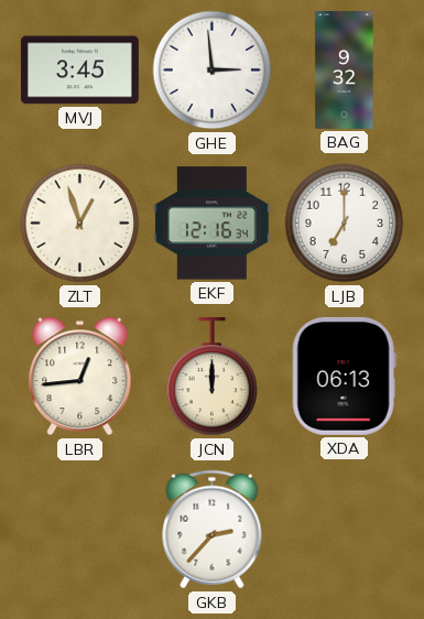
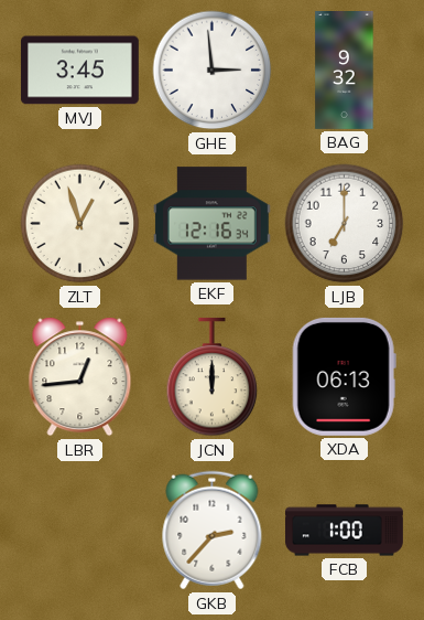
FCB: none -> 1:00 (345, 531)
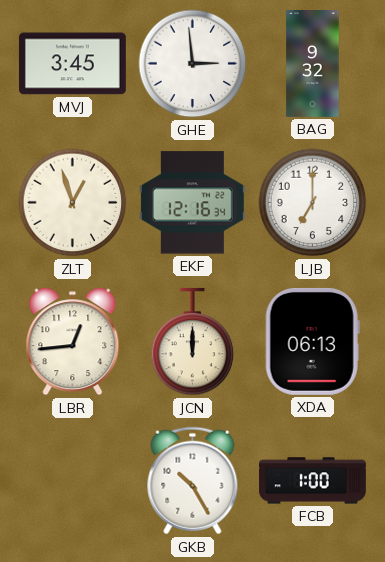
GKB: 2:37 -> 10:25 (193, 481)
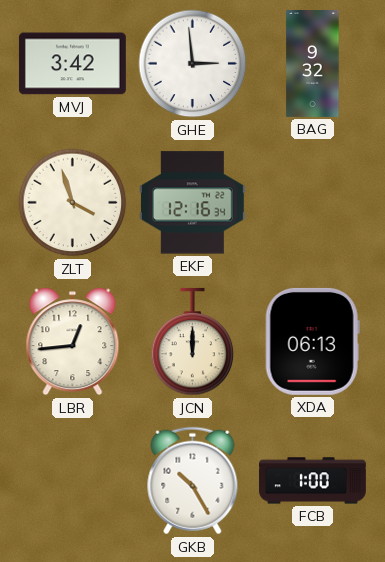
MVJ: 3:45 -> 3:42 (72, 64)
ZLT: 12:57 -> 3:57 (73, 203)
LJB: 7:00 -> none (313, 203)
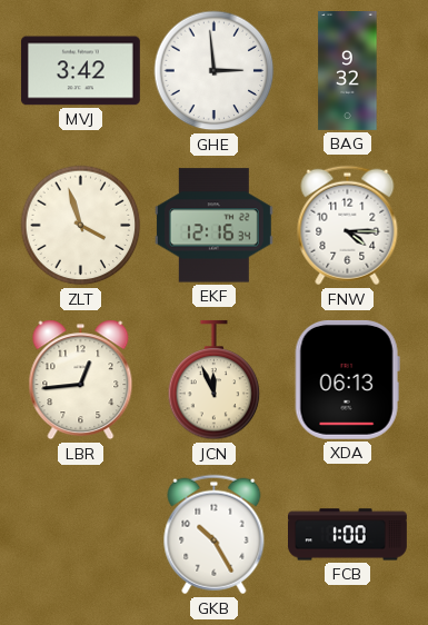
FNW: none -> 4:15 (348, 226)
JCN: 12:00 -> 11:56 (215, 380)
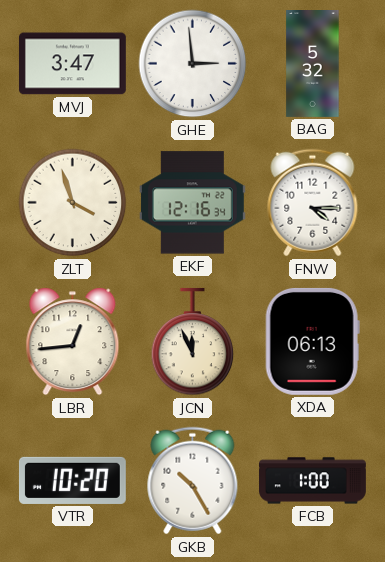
MVJ: 3:42 -> 3:47 (72, 64)
BAG: 9:32 -> 5:32 (313, 64)
VTR: none -> 10:20 (72, 480)
